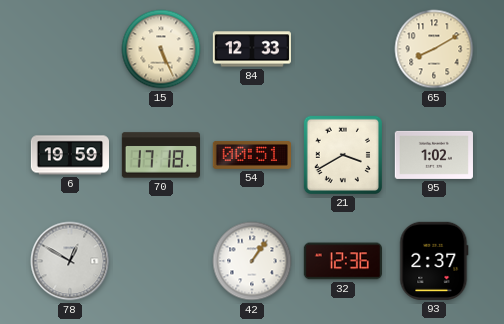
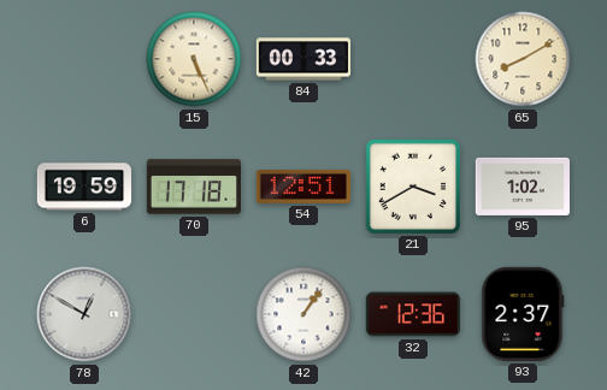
84: 12:33 -> 00:33 (302, 59)
54: 00:51 -> 12:51 (302, 187)
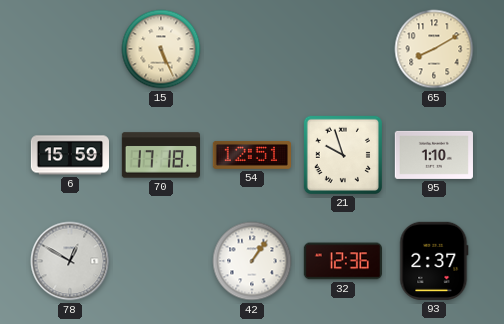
84: 00:33 -> none (302, 59)
6: 19:59 -> 15:59 (69, 155)
21: 3:40 -> 9:57 (343, 155)
95: 1:02 -> 1:10 (433, 155)
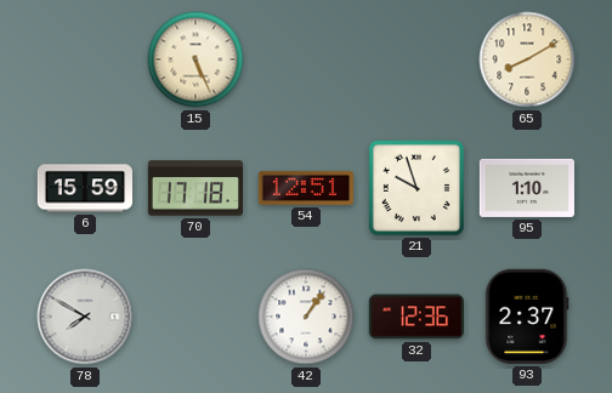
78: 12:50 -> 7:50 (85, 317)
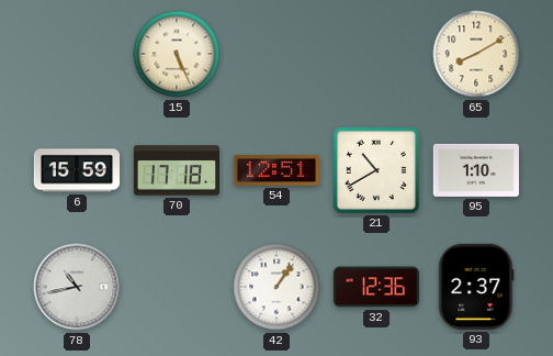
21: 9:57 -> 10:40 (376, 170)
78: 7:50 -> 10:43 (77, 287)
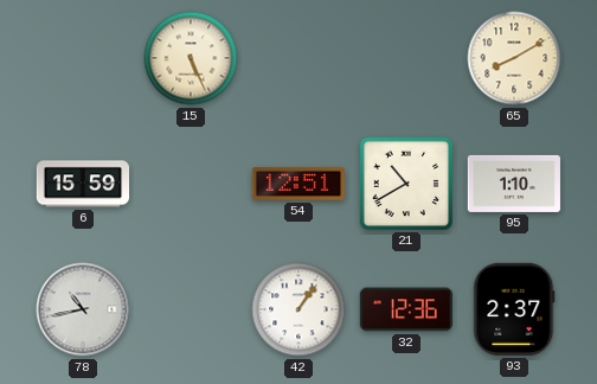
70: 17:18 -> none (176, 170)
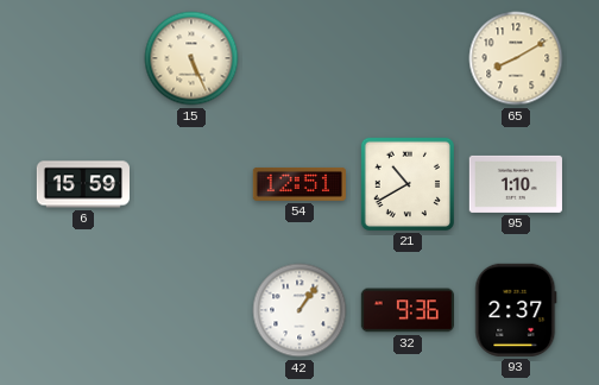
78: 10:43 -> none (83, 309)
32: 12:36 -> 9:36 (408, 310)
